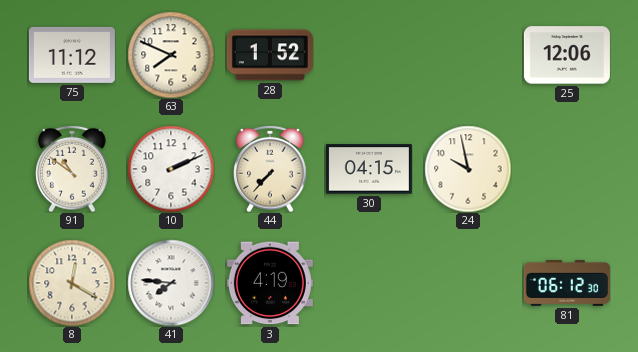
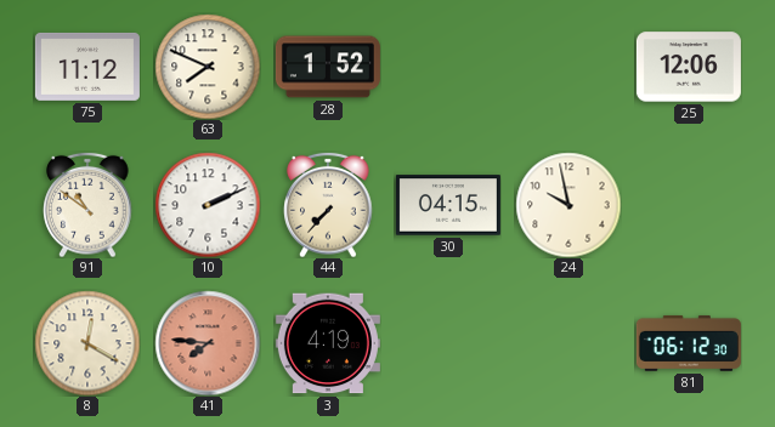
41 dial: white -> salmon (208, 343)
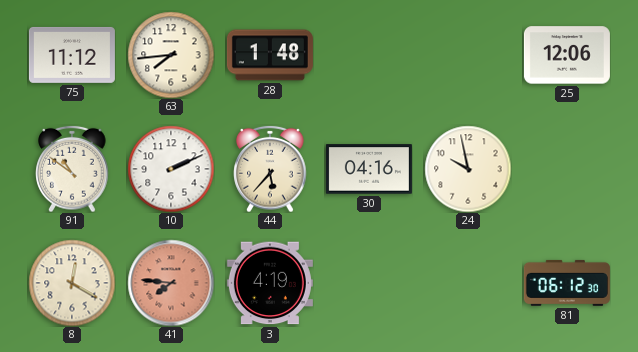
63: 7:49 -> 7:44 (171, 55)
28: 1:52 -> 1:48 (270, 55)
44: 7:37 -> 5:37 (270, 169)
30: 04:15 -> 04:16 (369, 169)
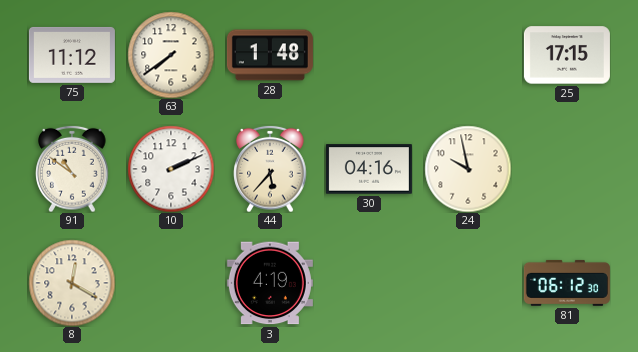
63: 7:44 -> 7:39 (171, 55)
25: 12:06 -> 17:15 (567, 55)
41: 7:46 -> none (171, 283)
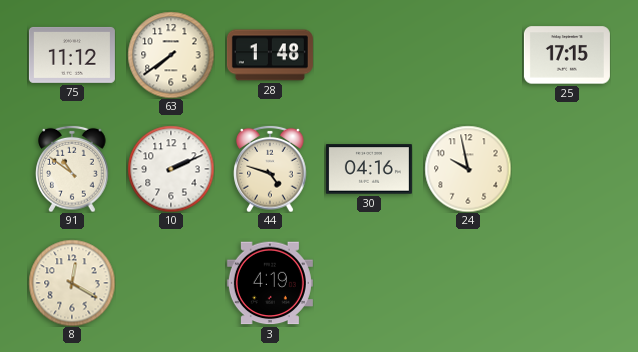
44: 5:37 -> 4:48 (270, 169)
81: 06:12 -> none (567, 283)
